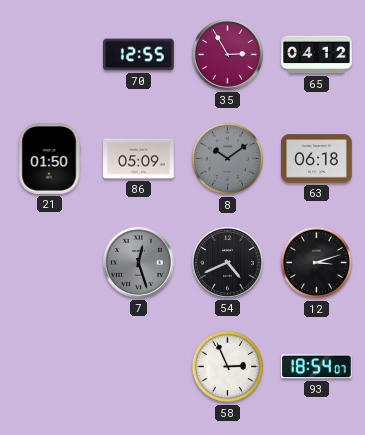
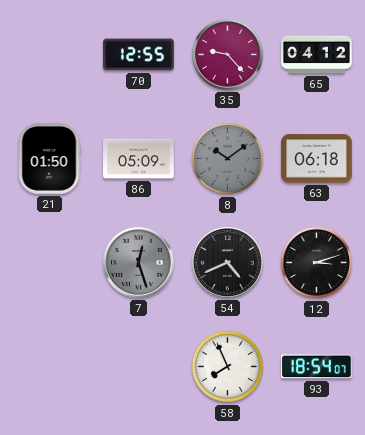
35: 2:55 -> 9:23 (228, 55)
58: 2:56 -> 7:56 (228, 367)
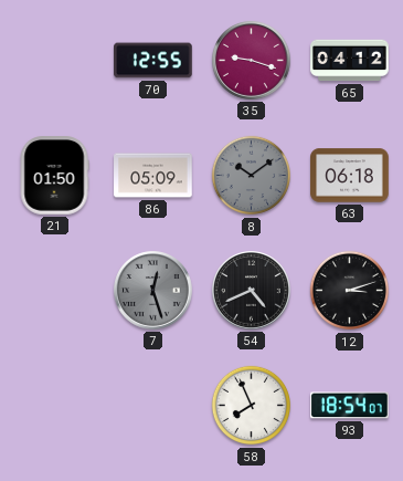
35: 9:23 -> 9:18 (252, 61)
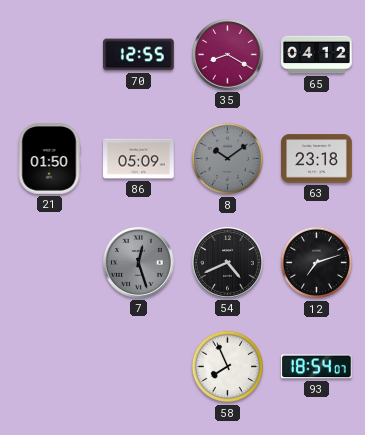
35: 9:18 -> 8:20 (228, 55)
63: 06:18 -> 23:18 (317, 159)
12: 3:12 -> 7:12 (317, 263)
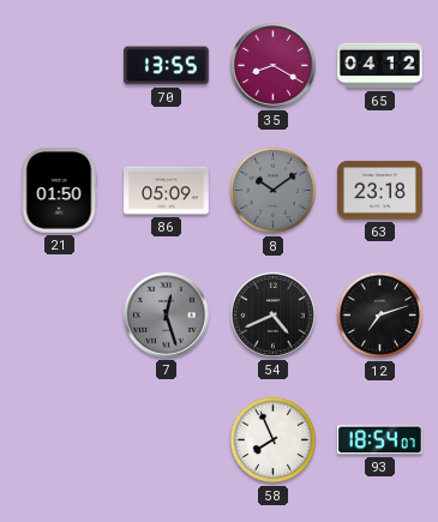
70: 12:55 -> 13:55 (167, 66)
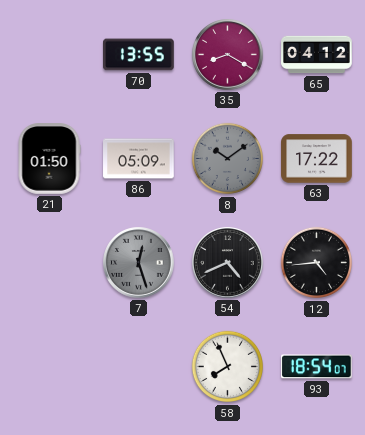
63: 23:18 -> 17:22 (317, 159)
12: 7:12 -> 4:44 (317, 263)
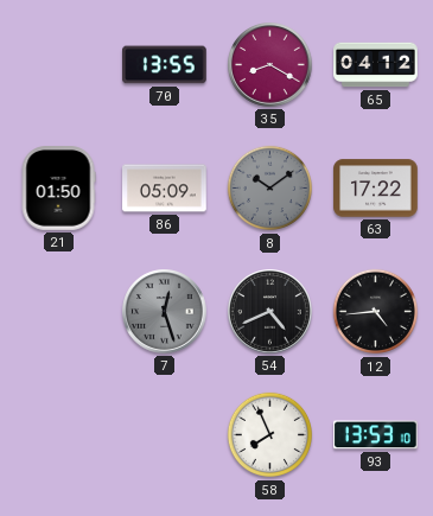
93: 18:54 -> 13:53 (376, 435)
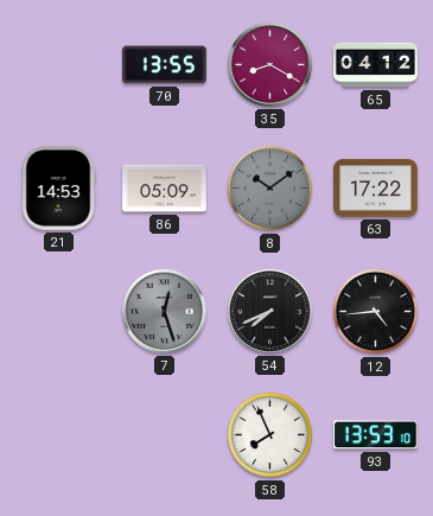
21: 01:50 -> 14:53 (58, 189)
54: 4:41 -> 7:41 (270, 312)
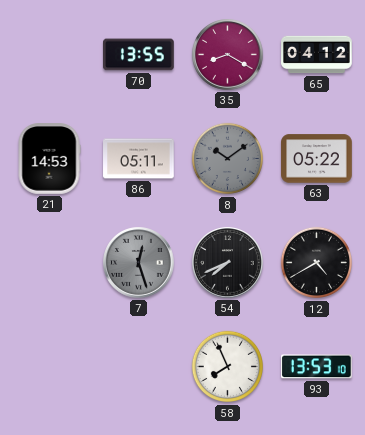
86: 05:09 -> 05:11 (139, 159)
63: 17:22 -> 05:22 (317, 159)
12: 4:44 -> 4:40 (317, 263)
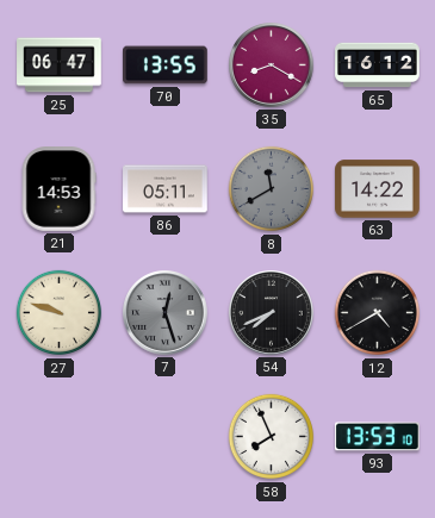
25: none -> 06:47 (60, 65)
65: 04:12 -> 16:12 (378, 65)
8: 10:09 -> 11:40 (272, 189)
63: 05:22 -> 14:22 (378, 189)
27: none -> 9:48 (60, 313)
